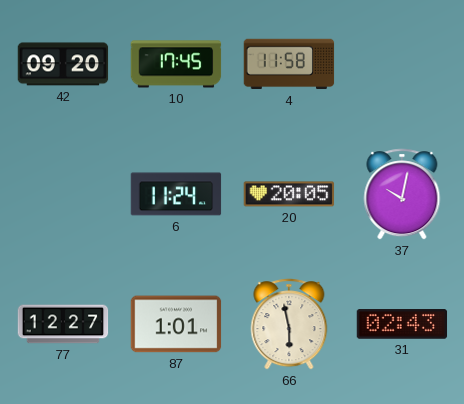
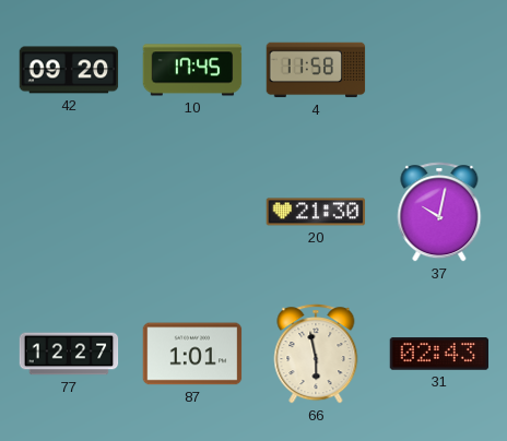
6: 11:24 -> none (176, 194)
20: 20:05 -> 21:30 (316, 212)
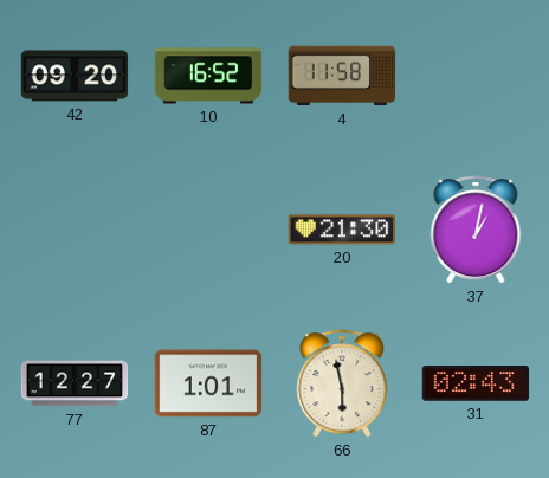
10: 17:45 -> 16:52 (208, 76)
37: 10:02 -> 1:02 (476, 230)
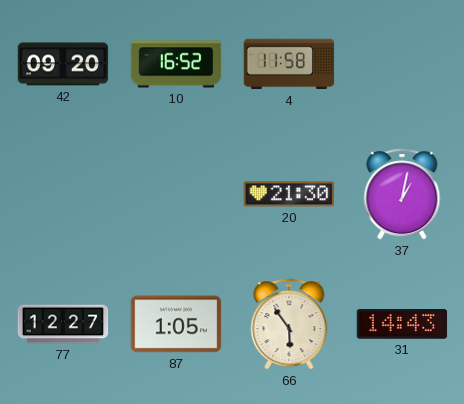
87: 1:01 -> 1:05 (176, 324)
66: 5:58 -> 5:54 (289, 324)
31: 02:43 -> 14:43 (402, 324)
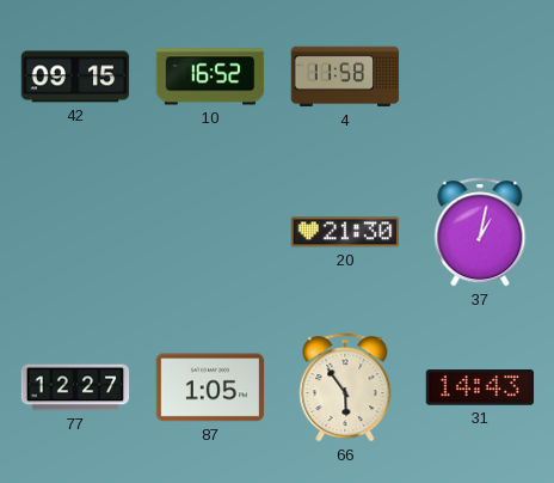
42: 09:20 -> 09:15 (75, 77)
